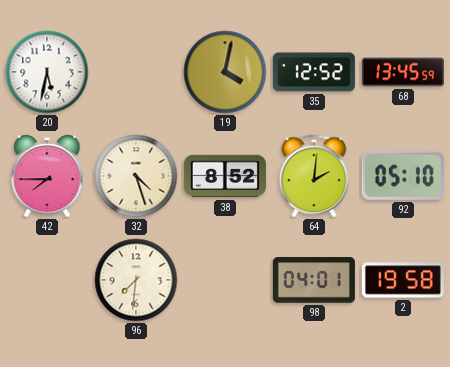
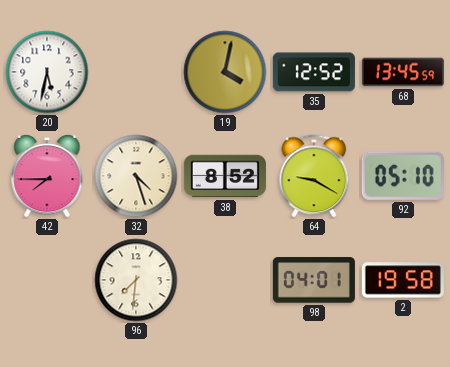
64: 2:01 -> 9:20 (314, 176)
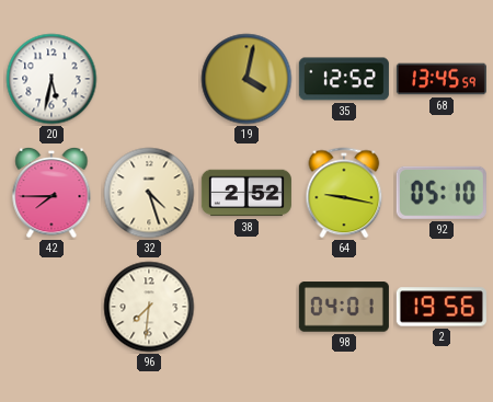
38: 8:52 -> 2:52 (246, 193)
64: 9:20 -> 9:17 (344, 193)
2: 19:58 -> 19:56 (442, 307)
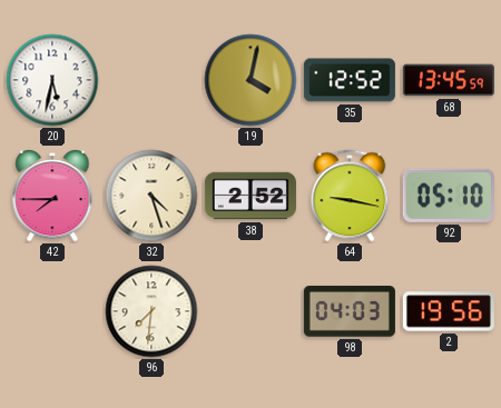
98: 04:01 -> 04:03 (350, 311)
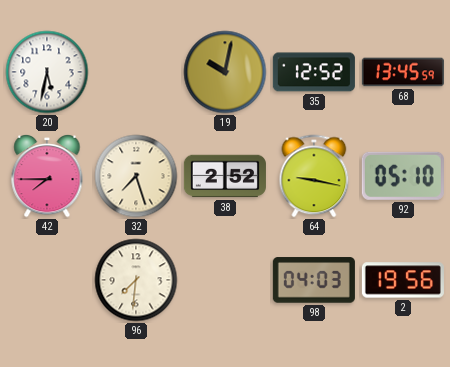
19: 4:02 -> 10:02 (225, 72)
32: 4:27 -> 7:27 (136, 176)
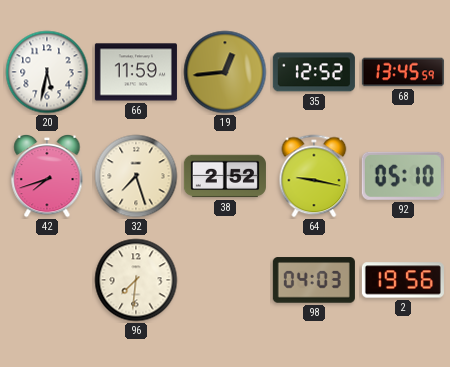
66: none -> 11:59 (136, 72)
19: 10:02 -> 12:44 (225, 72)
42: 7:45 -> 7:42 (47, 176)
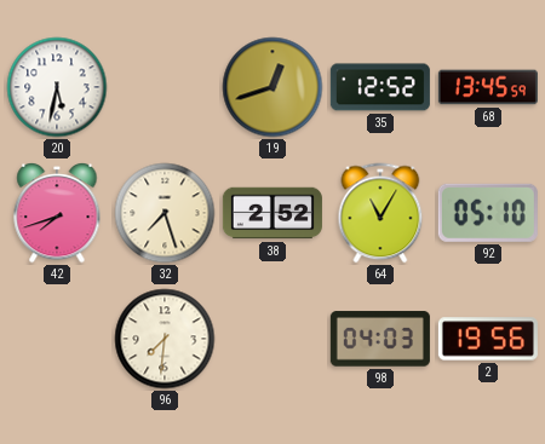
66: 11:59 -> none (136, 72)
19: 12:44 -> 12:42 (272, 87)
64: 9:17 -> 11:05 (380, 213)
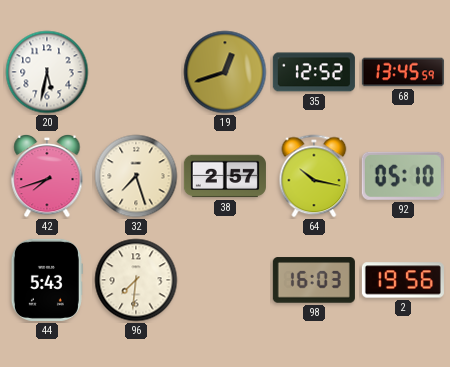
38: 2:52 -> 2:57 (225, 176)
64: 11:05 -> 10:17 (314, 176)
44: none -> 5:43 (47, 280)
98: 04:03 -> 16:03 (314, 280)
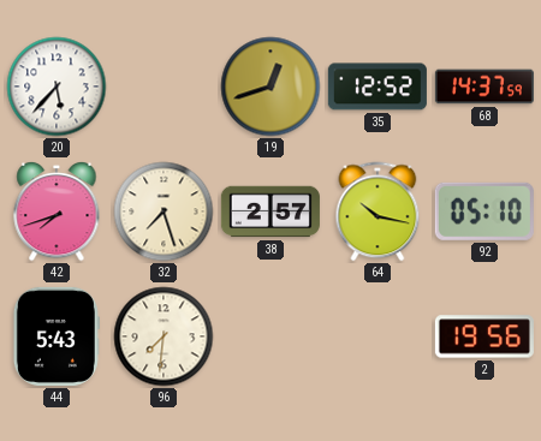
20: 5:32 -> 5:37 (57, 87)
68: 13:45 -> 14:37 (484, 87)
98: 16:03 -> none (314, 280)
